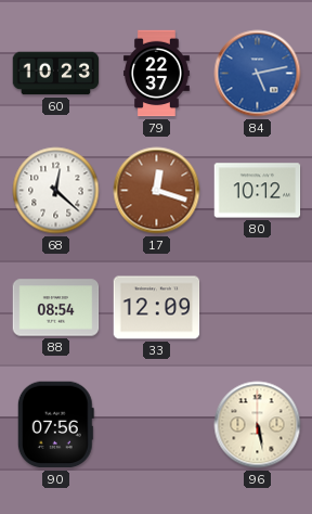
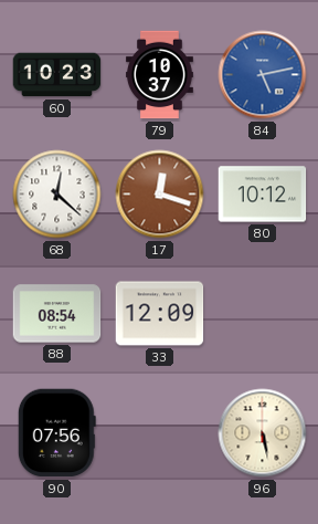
79: 22:37 -> 10:37 (159, 75)
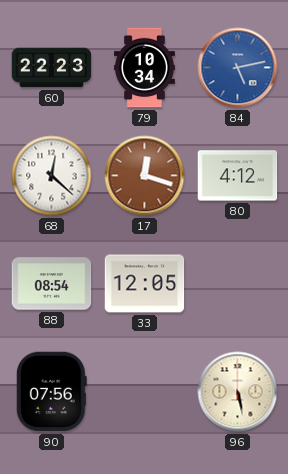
60: 10:23 -> 22:23 (52, 68)
79: 10:37 -> 10:34 (144, 68)
80: 10:12 -> 4:12 (238, 176)
33: 12:09 -> 12:05 (145, 284)
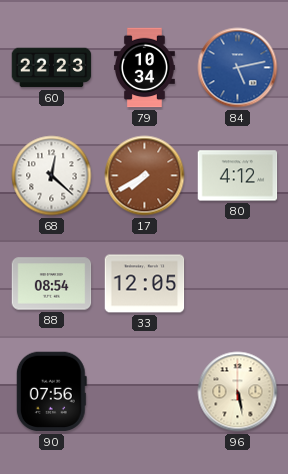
17: 12:18 -> 7:40 (145, 176)
